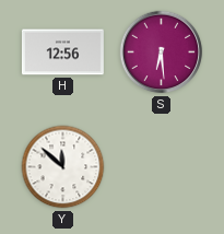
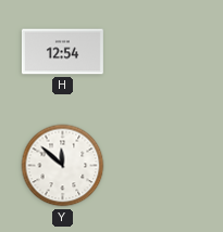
H: 12:56 -> 12:54 (62, 52)
S: 6:29 -> none (162, 52)
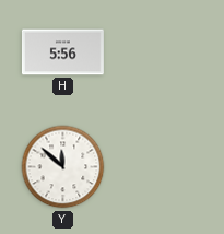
H: 12:54 -> 5:56 (62, 52)
